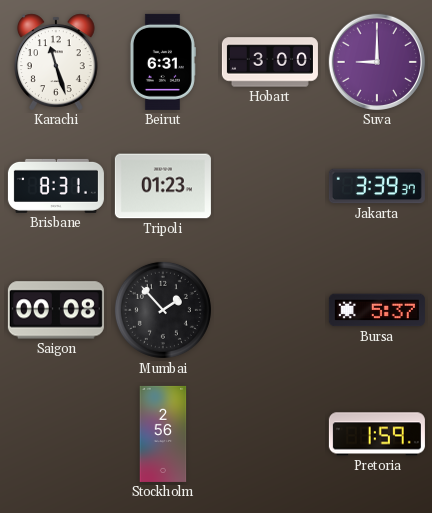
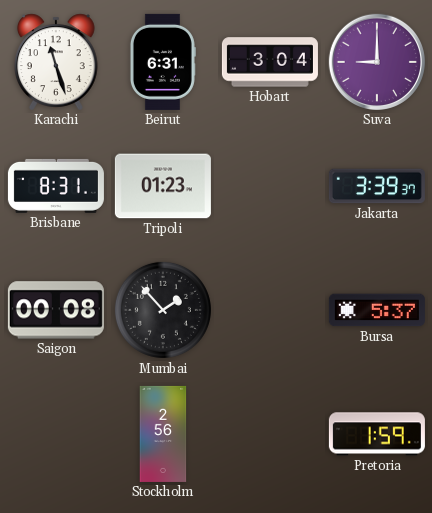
Hobart: 3:00 -> 3:04 (270, 62)
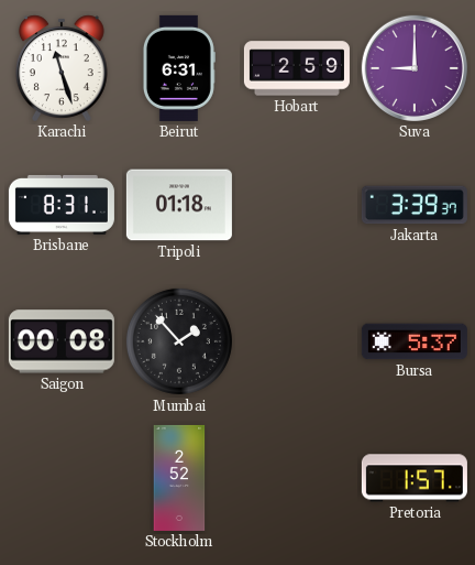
Hobart: 3:04 -> 2:59 (297, 68)
Tripoli: 01:23 -> 01:18 (179, 205)
Stockholm: 2:56 -> 2:52 (179, 478)
Pretoria: 1:59 -> 1:57 (415, 478)
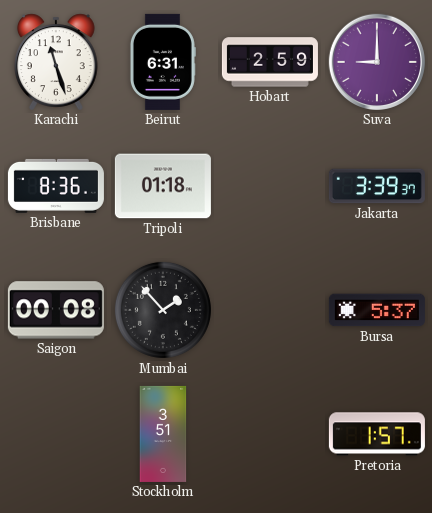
Brisbane: 8:31 -> 8:36 (56, 186)
Stockholm: 2:52 -> 3:51 (163, 434)
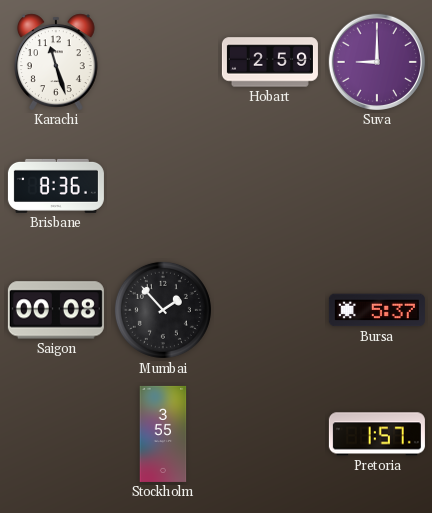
Beirut: 6:31 -> none (162, 62)
Tripoli: 01:18 -> none (163, 186)
Jakarta: 3:39 -> none (377, 186)
Stockholm: 3:51 -> 3:55 (163, 434)
